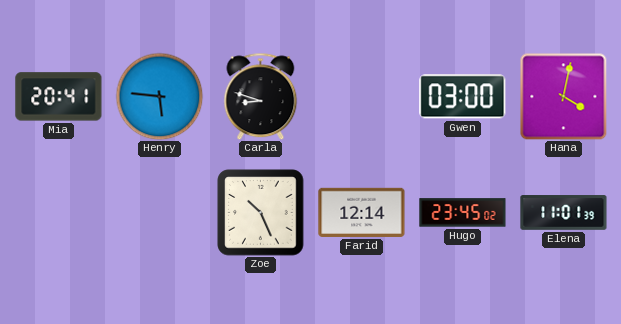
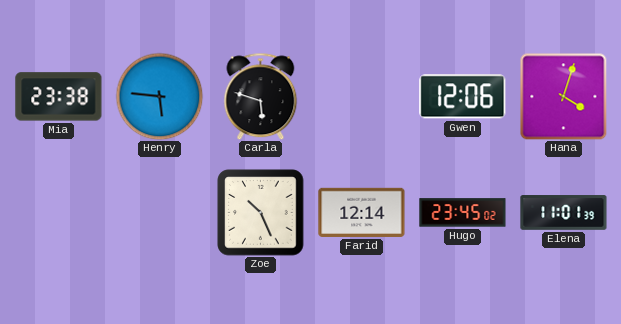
Mia: 20:41 -> 23:38 (59, 97)
Carla: 8:48 -> 5:48 (261, 96)
Gwen: 03:00 -> 12:06 (463, 97)
Hana: 4:02 -> 4:03 (563, 96)
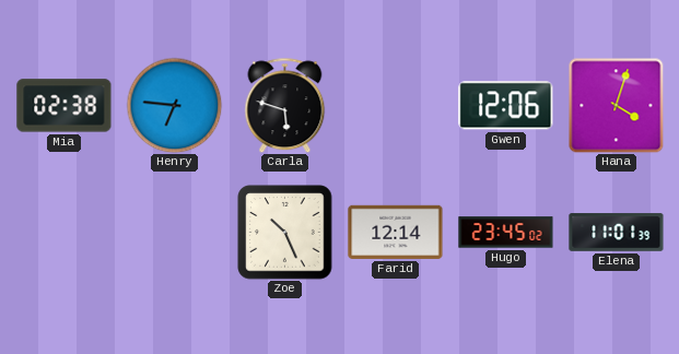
Mia: 23:38 -> 02:38 (65, 106)
Henry: 5:46 -> 6:46 (174, 105)
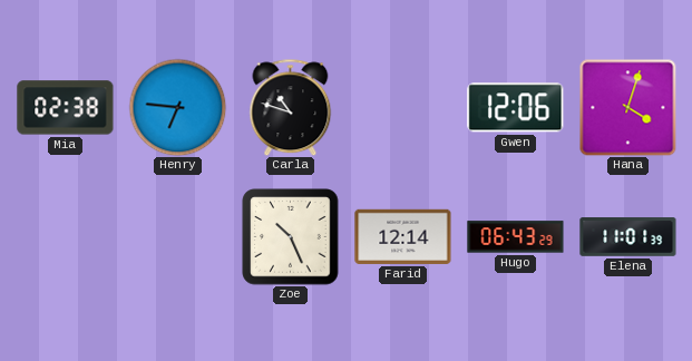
Carla: 5:48 -> 10:48 (291, 107)
Hugo: 23:45 -> 06:43 (516, 237)
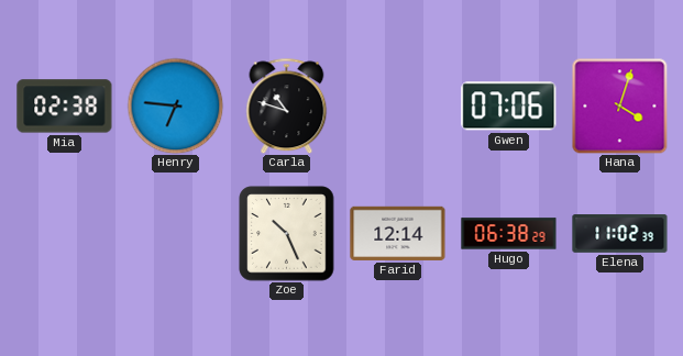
Gwen: 12:06 -> 07:06 (509, 107)
Hugo: 06:43 -> 06:38 (509, 234)
Elena: 11:01 -> 11:02 (620, 234)
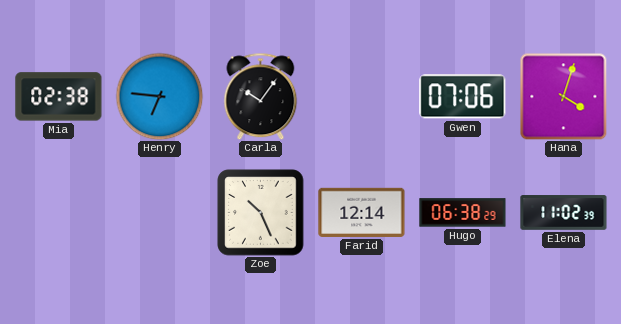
Carla: 10:48 -> 10:06 (261, 96)
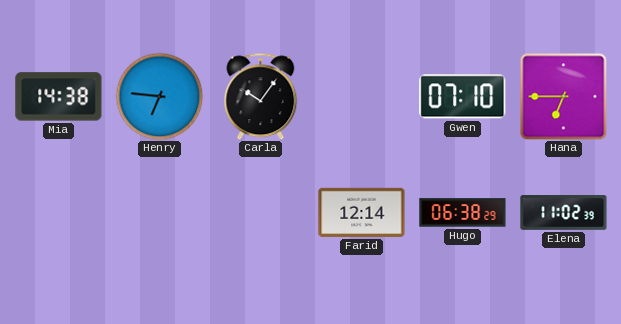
Mia: 02:38 -> 14:38 (59, 97)
Gwen: 07:06 -> 07:10 (463, 97)
Hana: 4:03 -> 6:45 (563, 96)
Zoe: 10:26 -> none (261, 213)
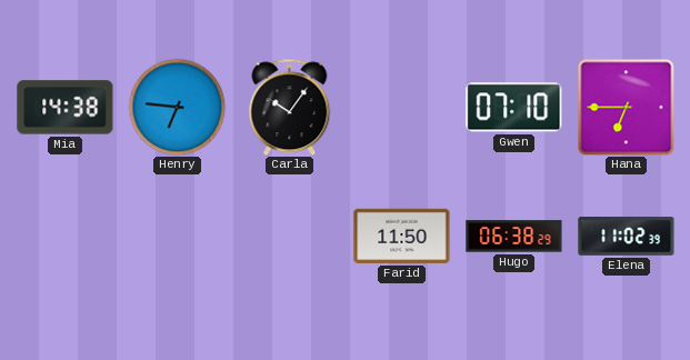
Farid: 12:14 -> 11:50 (402, 236)
